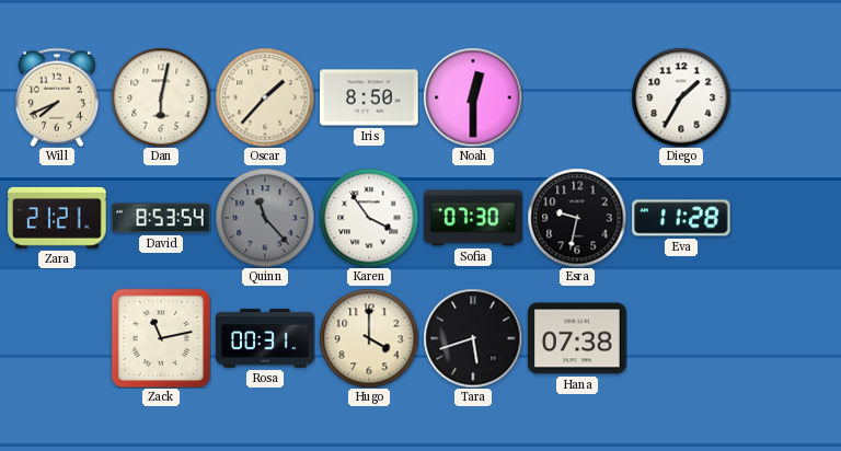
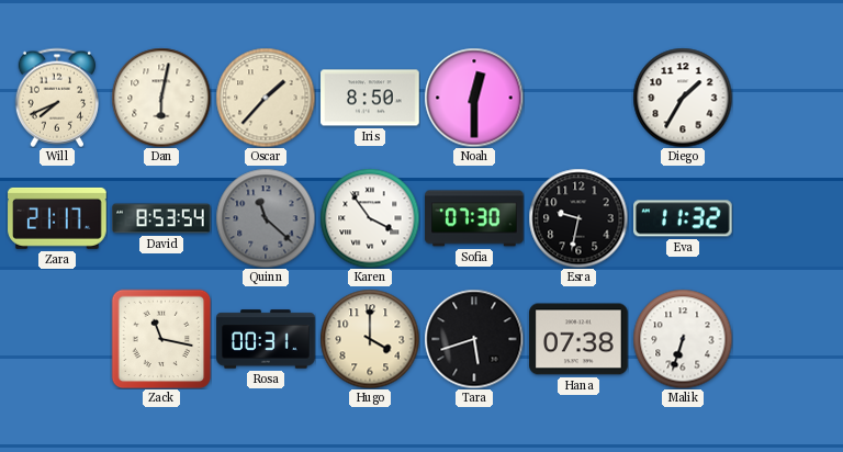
Zara: 21:21 -> 21:17 (57, 218)
Quinn: 11:23 -> 11:22 (266, 218)
Eva: 11:28 -> 11:32 (684, 218)
Zack: 11:13 -> 11:17 (161, 339)
Malik: none -> 6:33 (683, 339)
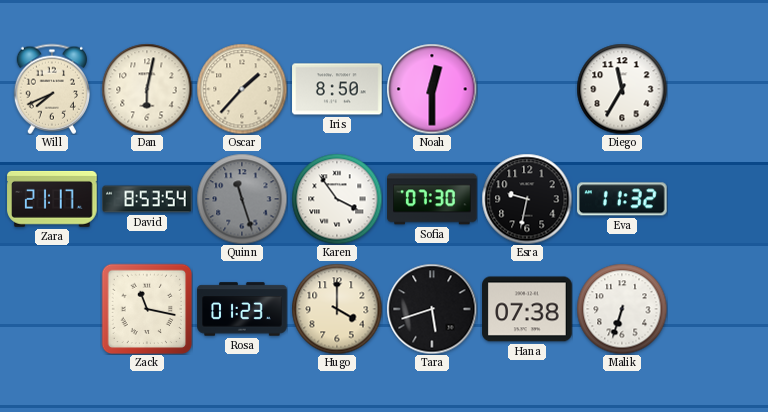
Diego: 1:35 -> 11:35 (622, 89)
Quinn: 11:22 -> 11:27 (242, 199)
Rosa: 00:31 -> 01:23 (242, 309)
